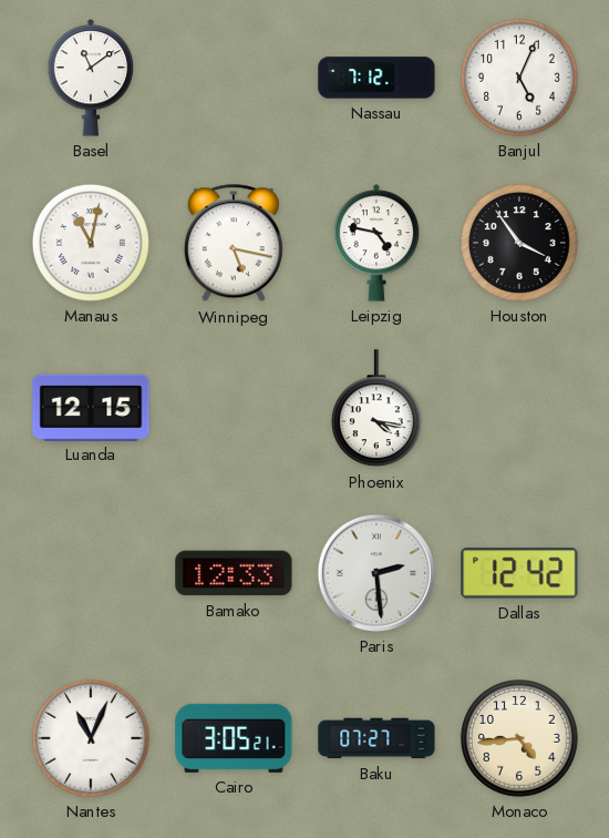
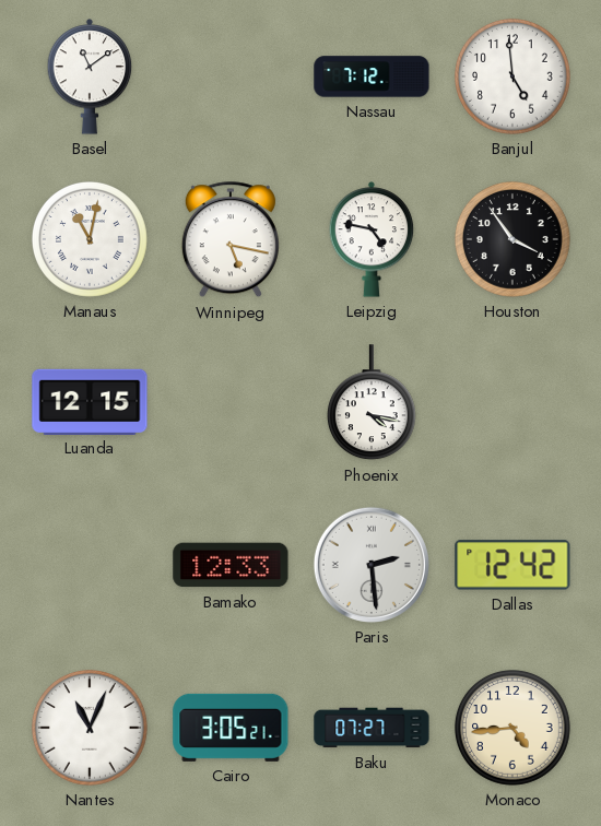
Banjul: 5:04 -> 4:59 (514, 78)
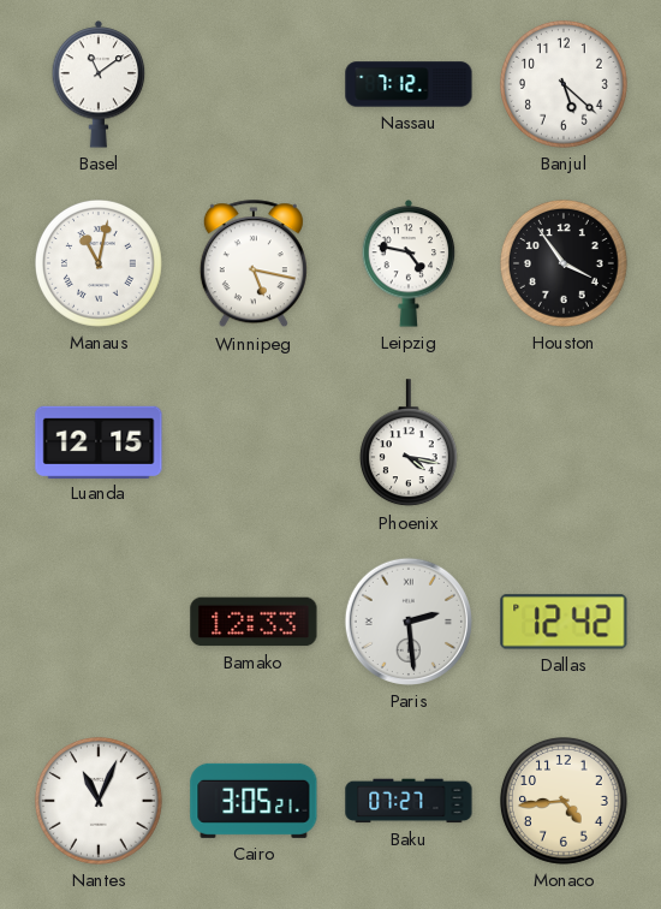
Banjul: 4:59 -> 5:22 (565, 85)
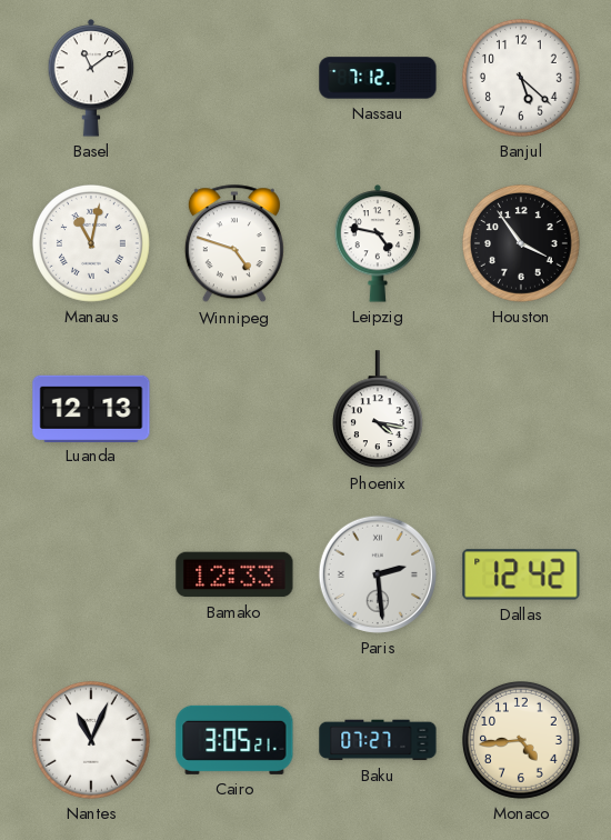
Winnipeg: 5:17 -> 4:48 (234, 244)
Luanda: 12:15 -> 12:13 (91, 408)
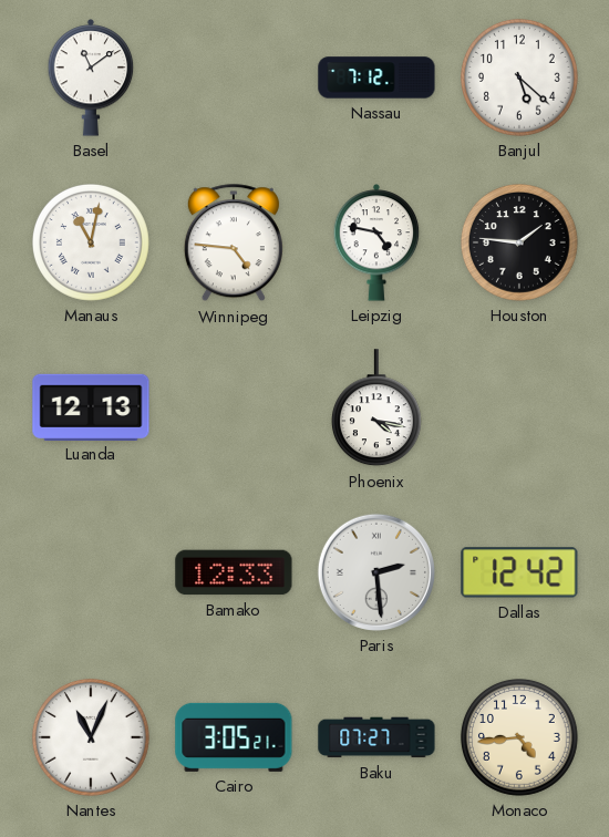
Winnipeg: 4:48 -> 4:46 (234, 244)
Houston: 3:54 -> 1:46 (520, 244)
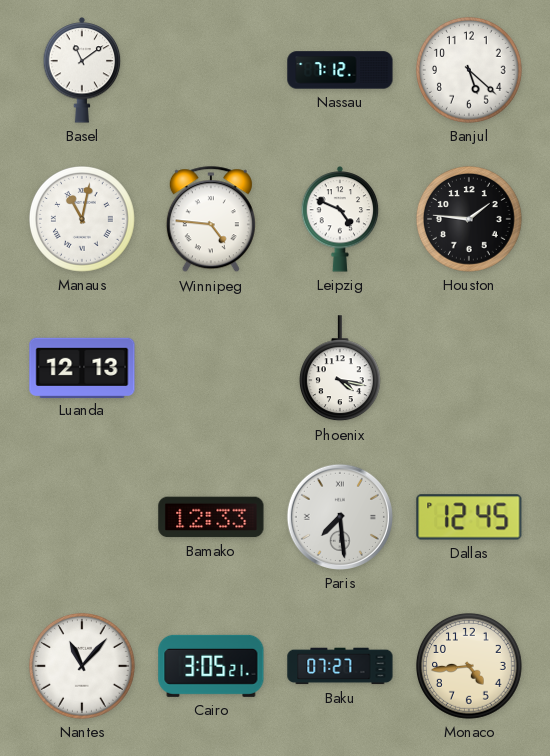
Leipzig: 4:47 -> 4:49 (340, 219)
Paris: 2:29 -> 7:29 (340, 517)
Dallas: 12:42 -> 12:45 (469, 517)
Nantes: 11:04 -> 11:07 (83, 667)
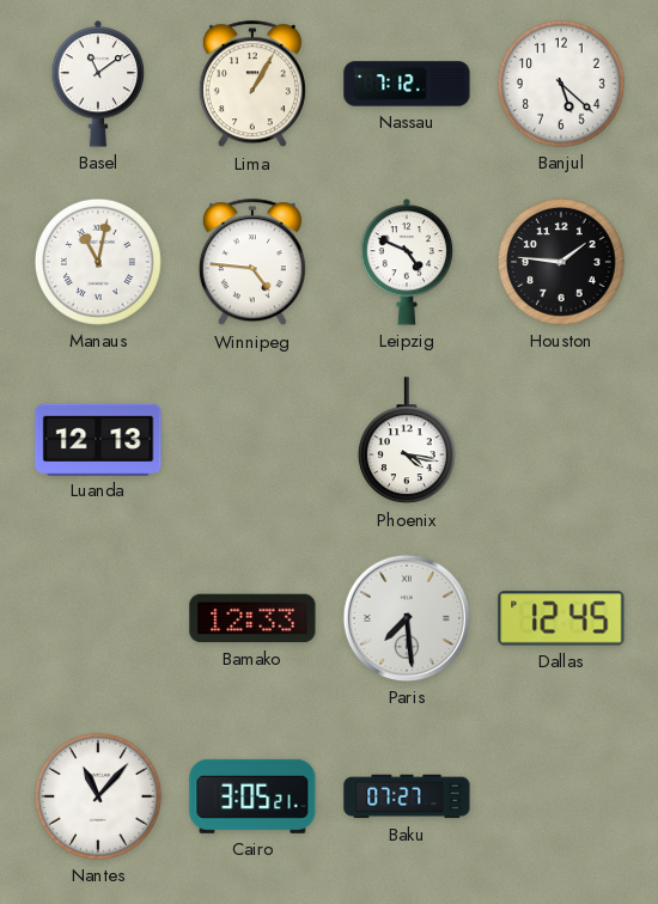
Lima: none -> 1:05 (252, 85)
Monaco: 4:44 -> none (470, 667)
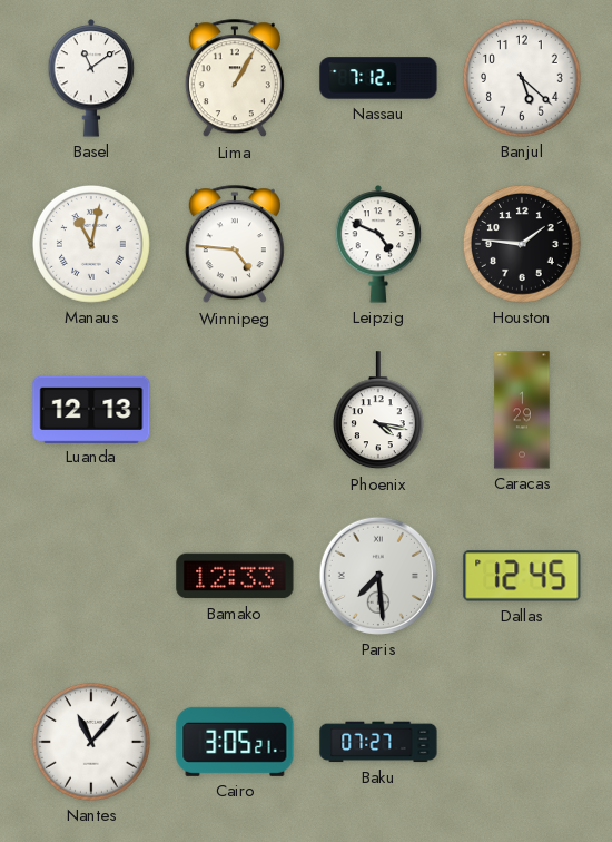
Caracas: none -> 1:29 (522, 410)
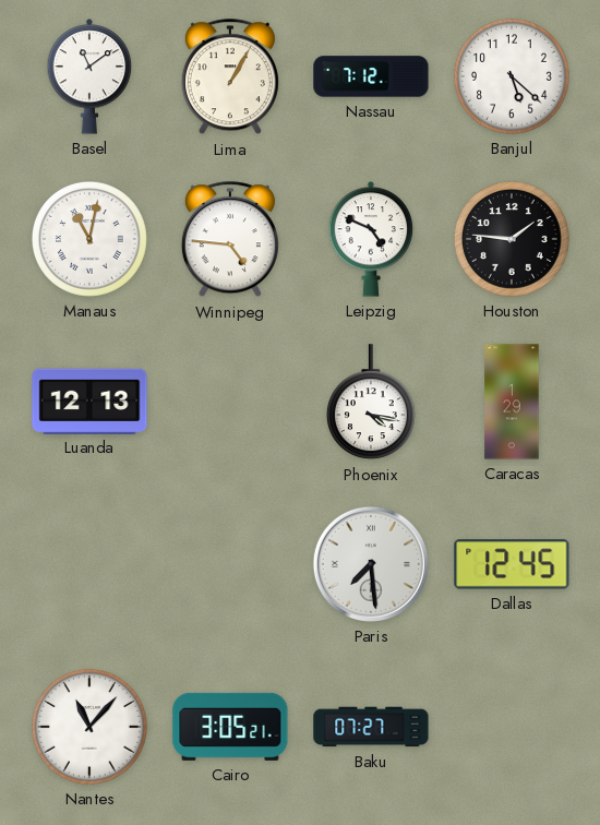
Bamako: 12:33 -> none (235, 576)
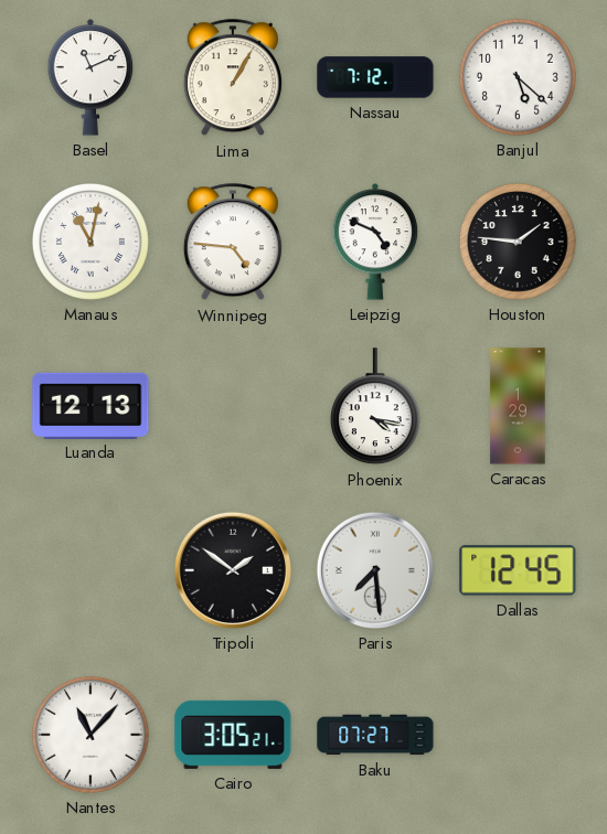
Basel: 11:09 -> 11:11 (90, 77)
Tripoli: none -> 1:51 (233, 570)
